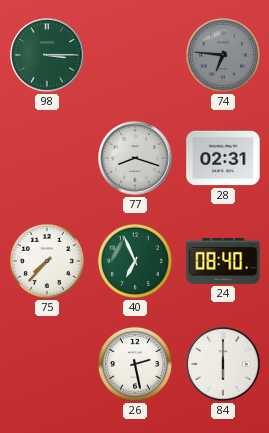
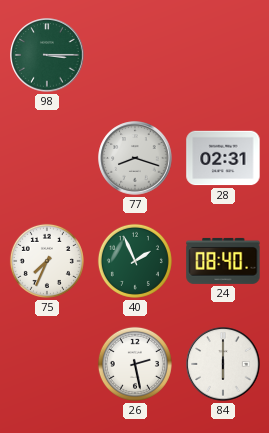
74: 6:46 -> none (223, 55)
75: 7:37 -> 7:34 (47, 261)
40: 6:56 -> 1:56 (135, 261)
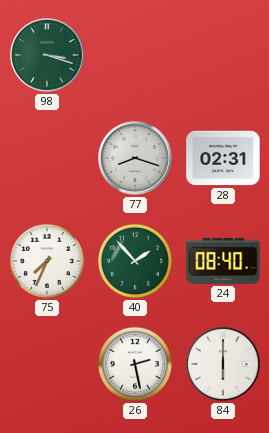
98: 3:15 -> 3:18 (47, 55)
40: 1:56 -> 1:53 (135, 261)
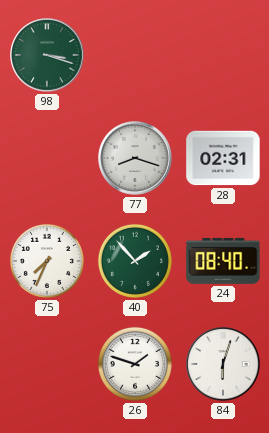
26: 2:28 -> 1:48 (135, 364)
84: 6:00 -> 6:03 (223, 364)
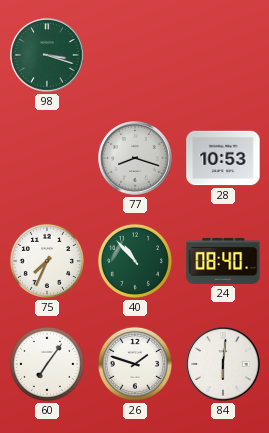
28: 02:31 -> 10:53 (223, 158)
40: 1:53 -> 10:53 (135, 261)
60: none -> 7:06 (47, 364)
84: 6:03 -> 6:01 (223, 364)
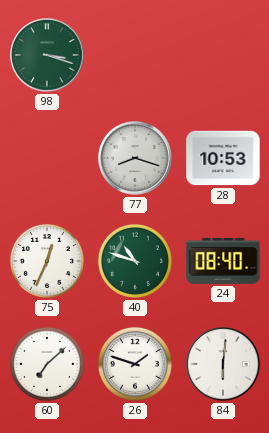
75: 7:34 -> 12:34 (47, 261)
40: 10:53 -> 10:48 (135, 261)
60: 7:06 -> 7:08 (47, 364)
